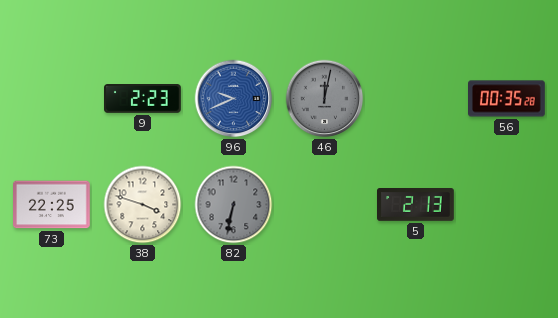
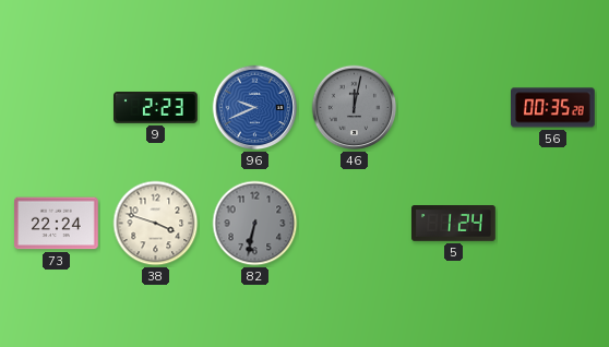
73: 22:25 -> 22:24 (57, 224)
5: 2:13 -> 1:24 (454, 224)
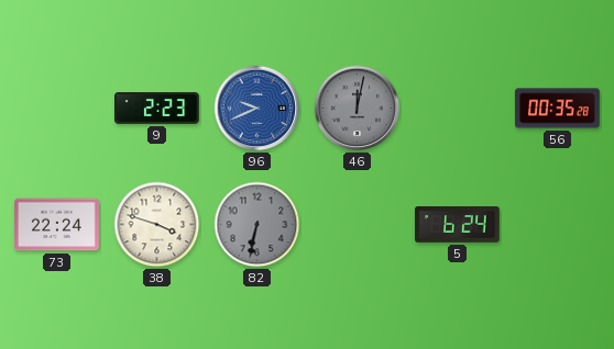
5: 1:24 -> 6:24 (458, 225)
